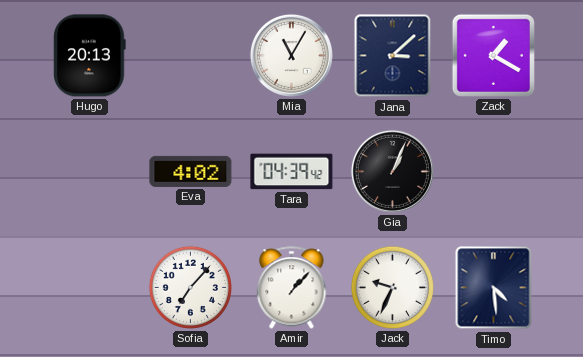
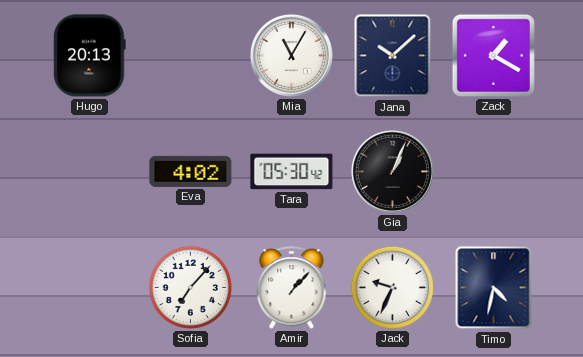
Jana: 3:08 -> 10:08 (393, 56)
Tara: 04:39 -> 05:30 (292, 172)
Timo: 4:29 -> 4:32 (494, 288)
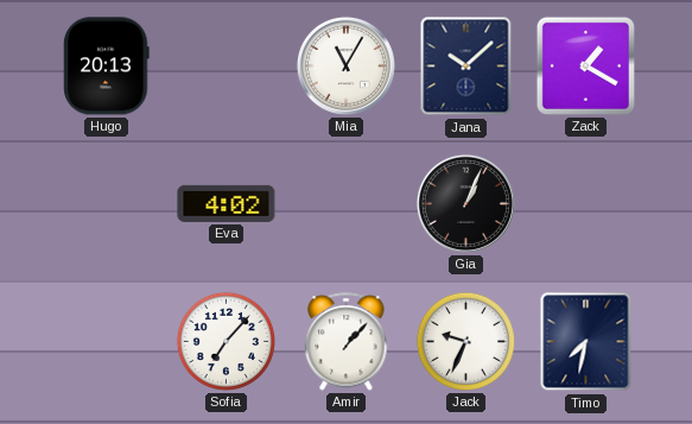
Tara: 05:30 -> none (292, 172)
Timo: 4:32 -> 7:32 (586, 342)
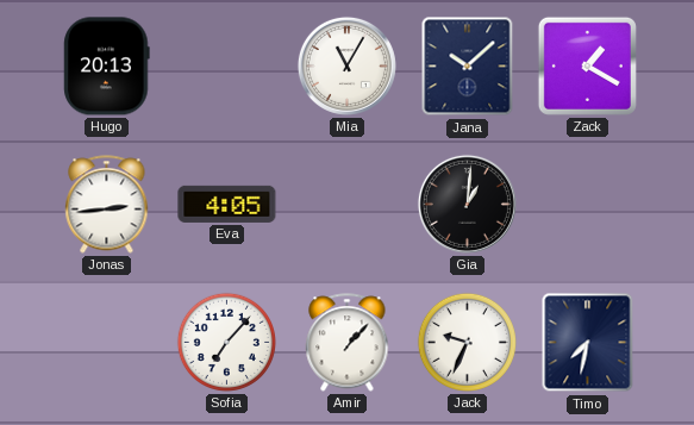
Jonas: none -> 2:44 (107, 205)
Eva: 4:02 -> 4:05 (227, 204)
Gia: 1:04 -> 1:01 (467, 204)
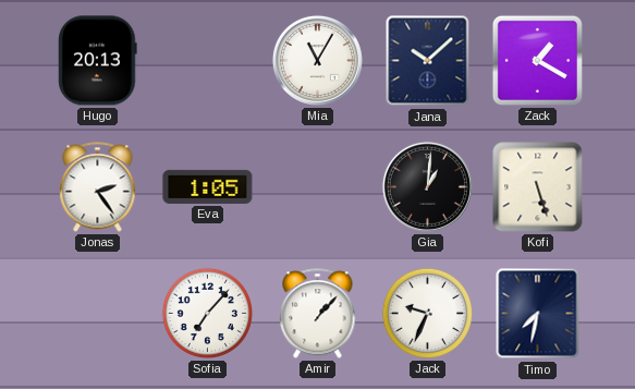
Jonas: 2:44 -> 2:24 (98, 187)
Eva: 4:05 -> 1:05 (208, 186)
Kofi: none -> 5:27 (538, 187)
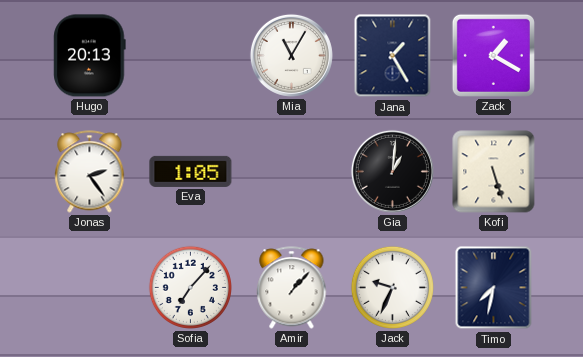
Jana: 10:08 -> 1:25 (393, 56)
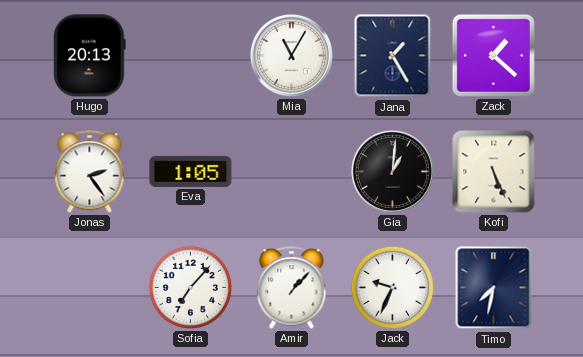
Zack: 1:20 -> 1:22 (493, 55)
Kofi: 5:27 -> 5:26 (494, 172)
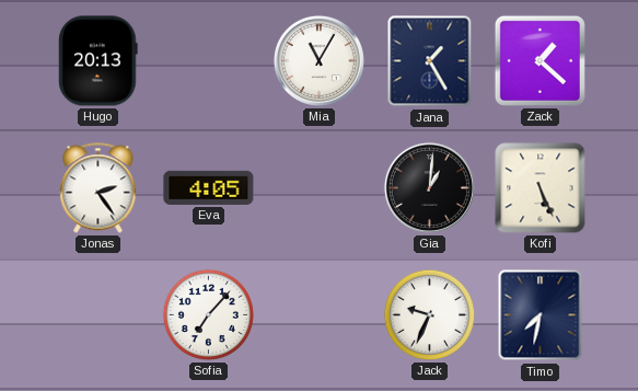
Eva: 1:05 -> 4:05 (209, 187)
Amir: 1:07 -> none (292, 288)
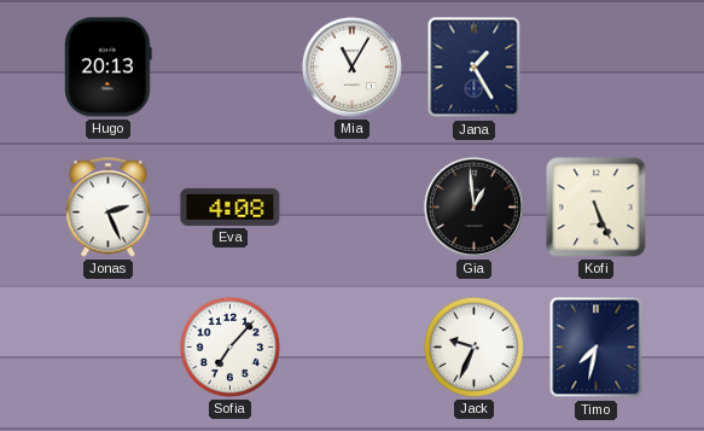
Zack: 1:22 -> none (540, 60)
Jonas: 2:24 -> 2:26 (109, 208)
Eva: 4:05 -> 4:08 (231, 206)
Gia: 1:01 -> 12:59 (473, 206)
